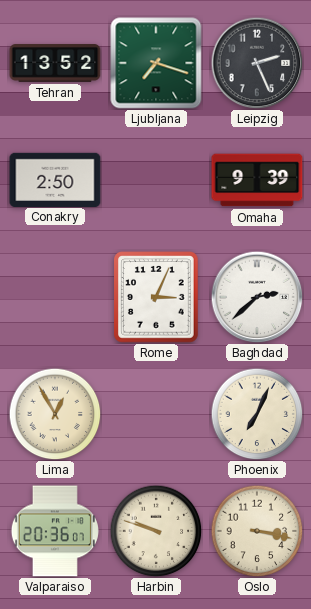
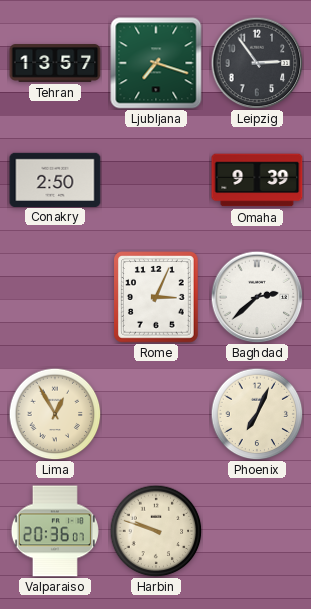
Tehran: 13:52 -> 13:57 (55, 63)
Leipzig: 2:26 -> 2:54 (257, 63)
Oslo: 3:17 -> none (257, 531)
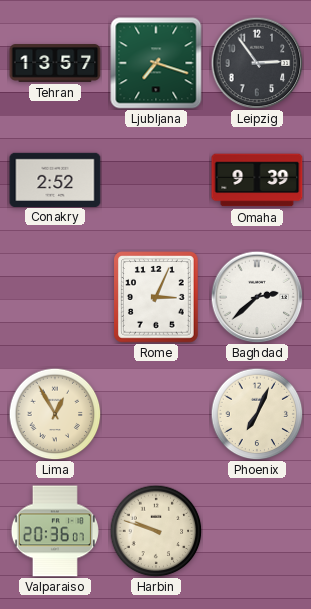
Conakry: 2:50 -> 2:52 (55, 179)
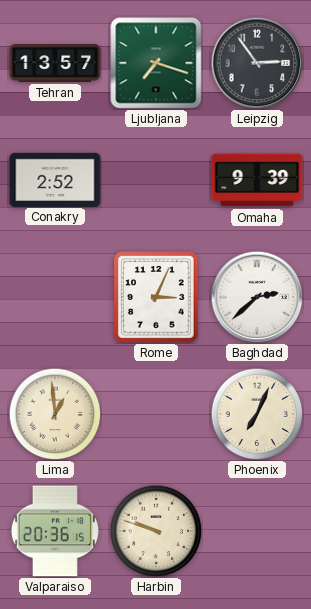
Lima: 12:55 -> 12:59 (55, 414)
Valparaiso: 20:36:07 -> 20:36:15 (55, 531)
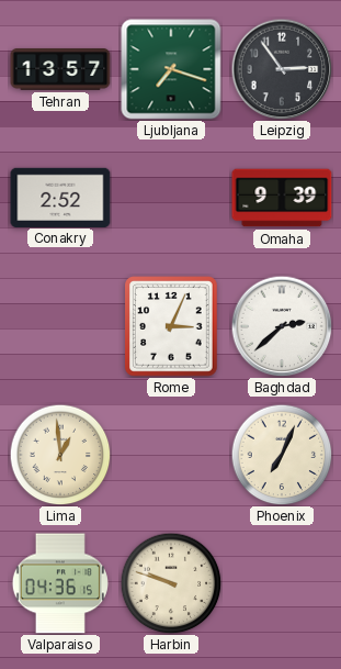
Valparaiso: 20:36 -> 04:36 (60, 583)
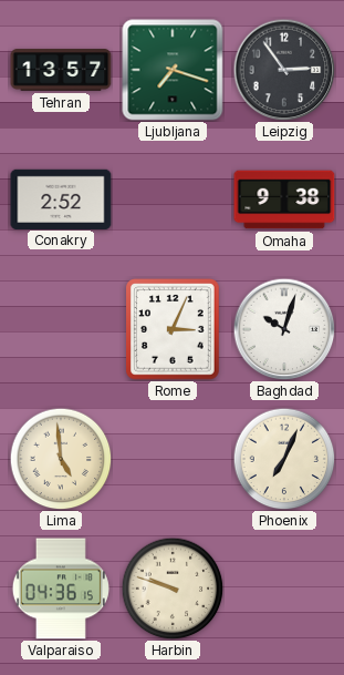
Omaha: 9:39 -> 9:38 (284, 200)
Baghdad: 2:38 -> 10:03 (284, 329)
Lima: 12:59 -> 4:59 (61, 459)
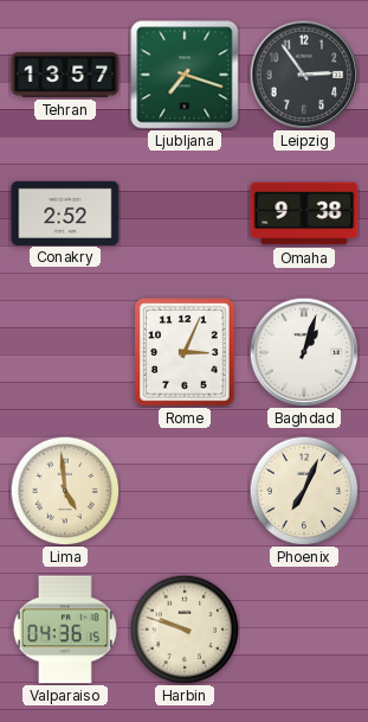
Baghdad: 10:03 -> 1:03 (304, 352)
